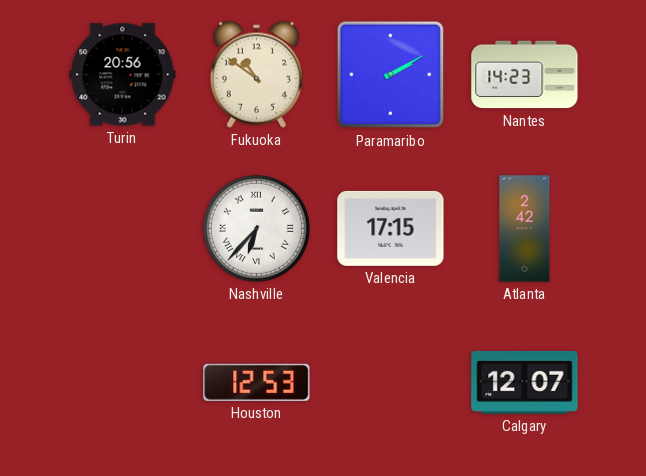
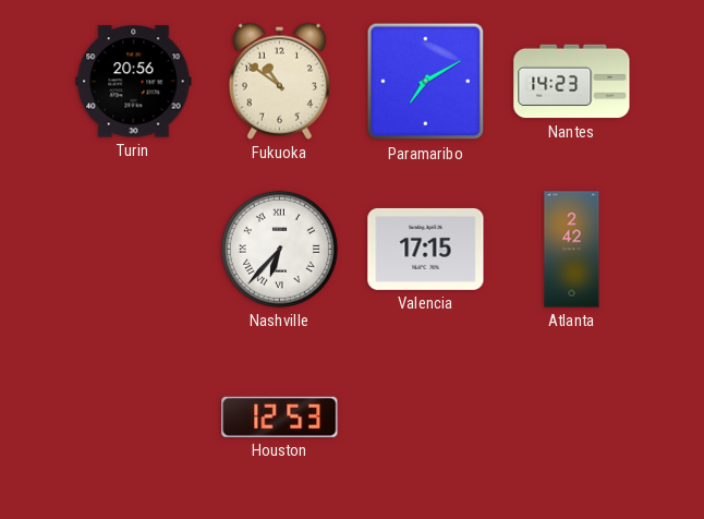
Paramaribo: 2:10 -> 7:10 (426, 82)
Calgary: 12:07 -> none (525, 382)
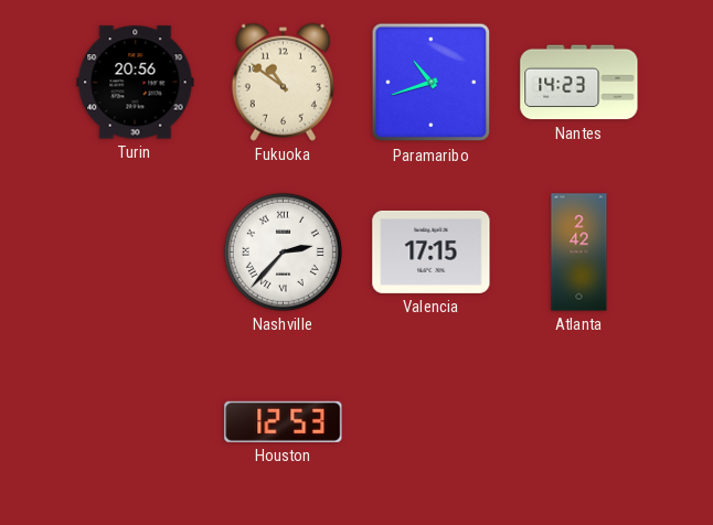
Paramaribo: 7:10 -> 10:42 (432, 83)
Nashville: 6:37 -> 2:37 (283, 251)
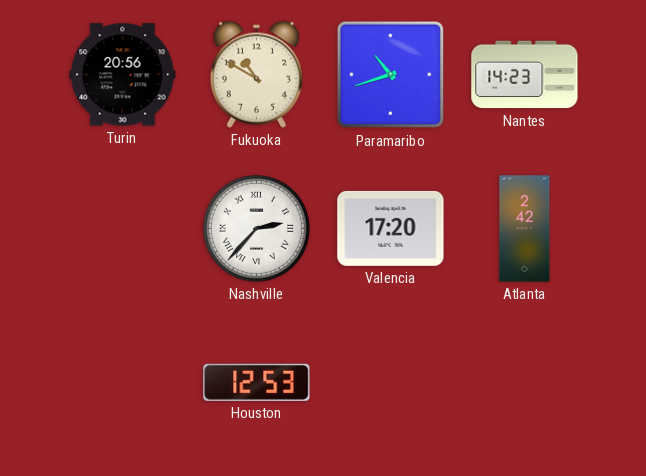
Fukuoka: 10:51 -> 10:50 (256, 74)
Valencia: 17:15 -> 17:20 (391, 228)
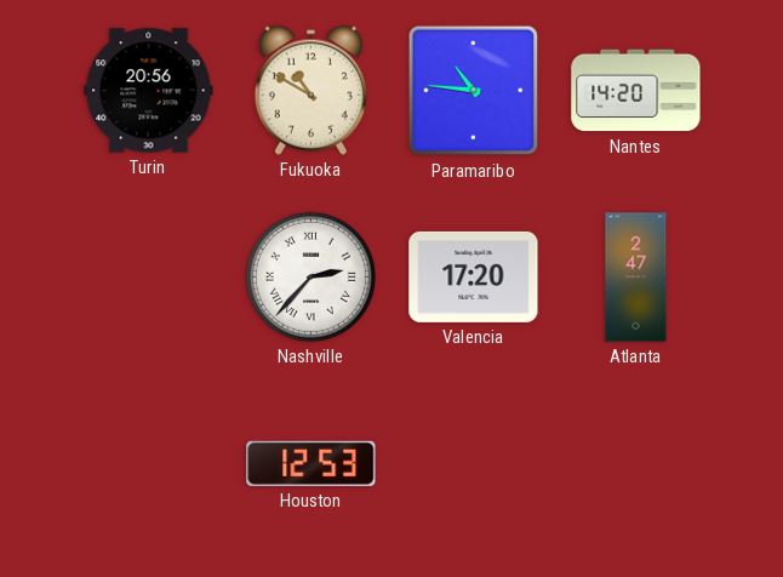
Paramaribo: 10:42 -> 10:46 (474, 91)
Nantes: 14:23 -> 14:20 (636, 91)
Atlanta: 2:42 -> 2:47 (636, 278)
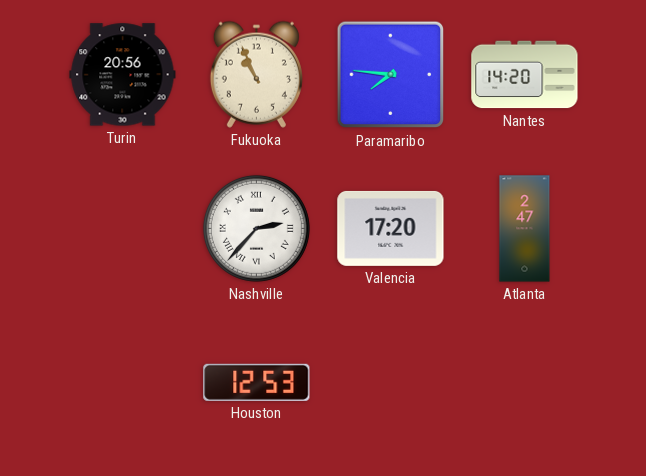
Fukuoka: 10:50 -> 10:56 (256, 74)
Paramaribo: 10:46 -> 7:46 (391, 75)
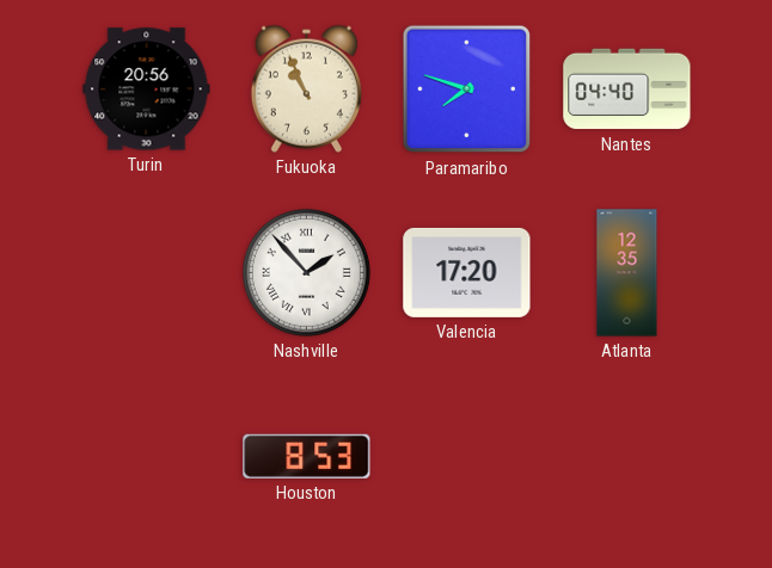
Paramaribo: 7:46 -> 7:48 (467, 89)
Nantes: 14:20 -> 04:40 (627, 89)
Nashville: 2:37 -> 1:53 (306, 272)
Atlanta: 2:47 -> 12:35 (627, 273)
Houston: 12:53 -> 8:53 (307, 456)
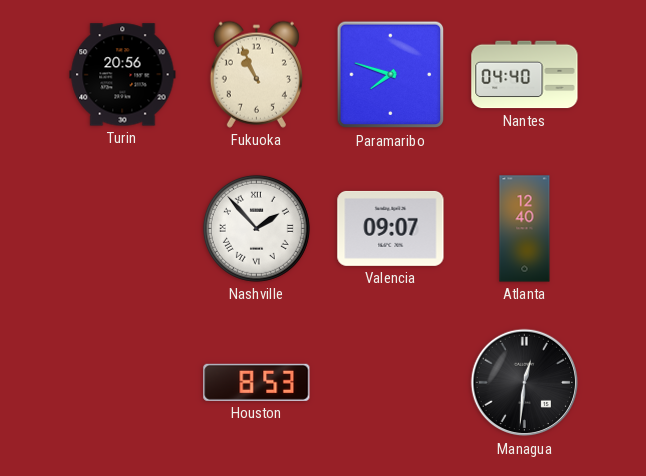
Valencia: 17:20 -> 09:07 (391, 228)
Atlanta: 12:35 -> 12:40 (525, 229)
Managua: none -> 12:31 (525, 383)
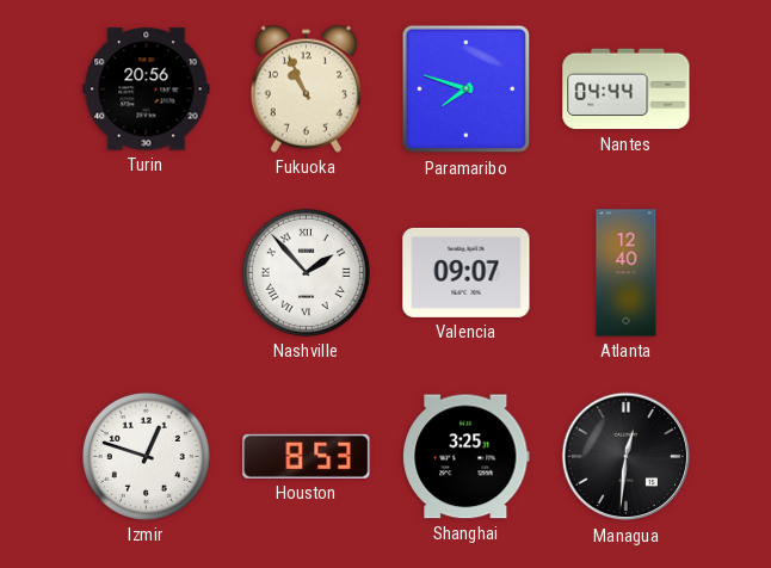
Nantes: 04:40 -> 04:44 (627, 89)
Izmir: none -> 12:48 (146, 456)
Shanghai: none -> 3:25 (467, 457)
